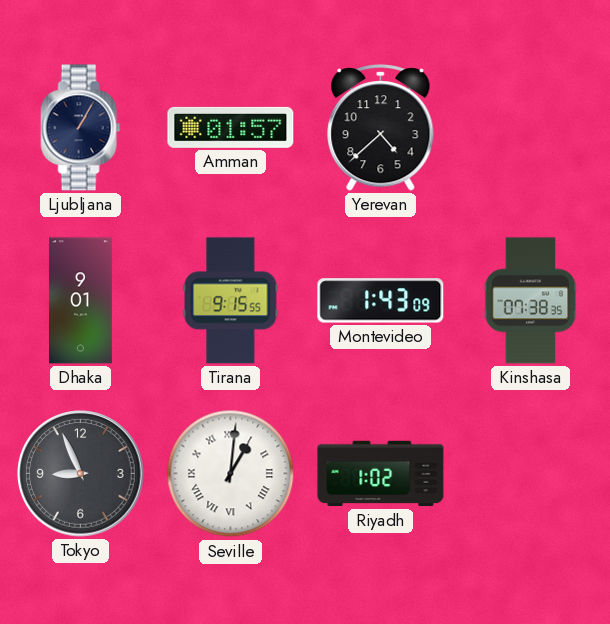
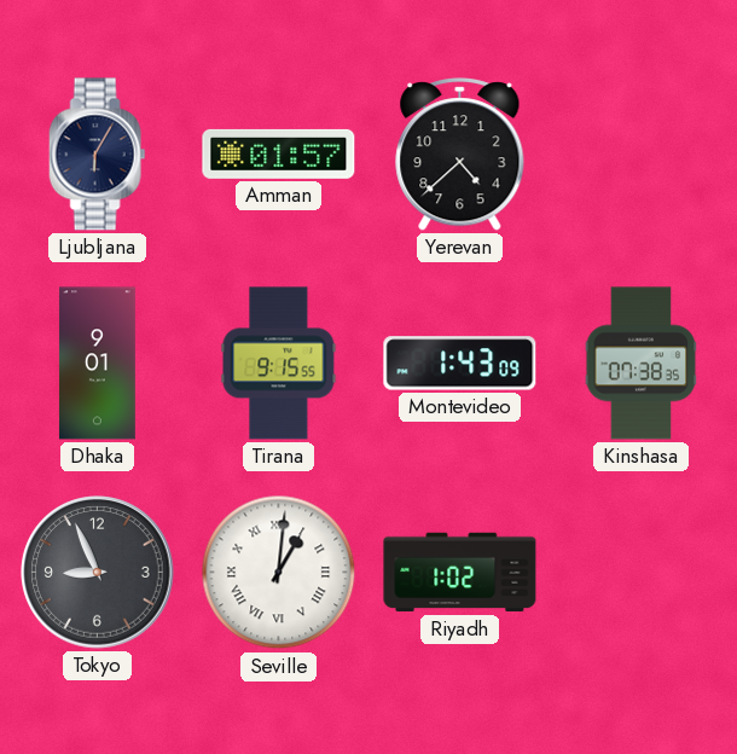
Ljubljana: 1:05 -> 6:05 (98, 155)
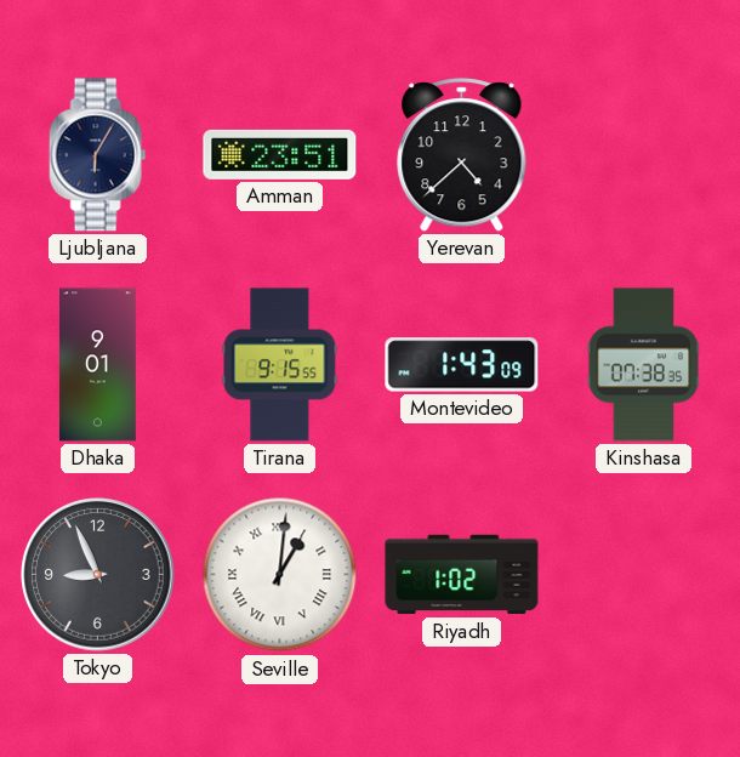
Amman: 01:57 -> 23:51 (280, 154)
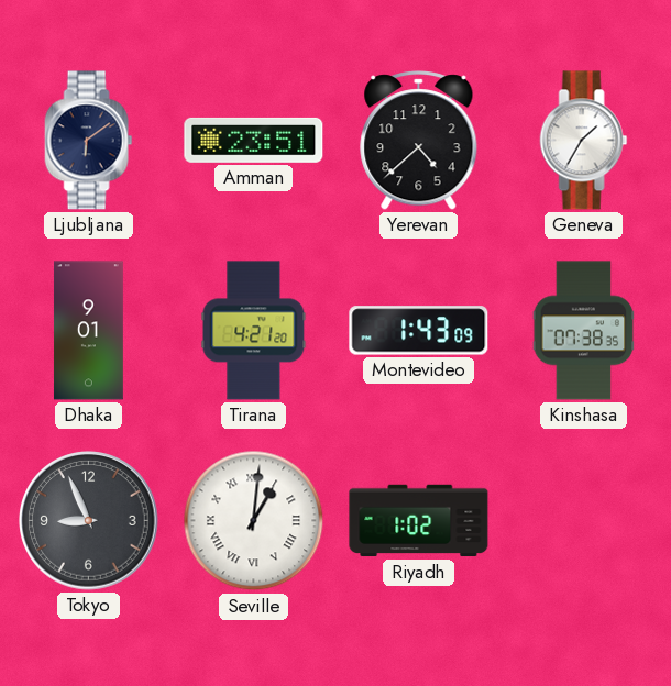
Ljubljana: 6:05 -> 6:09 (89, 141)
Geneva: none -> 1:35 (584, 141)
Tirana: 9:15 -> 4:21 (254, 331)
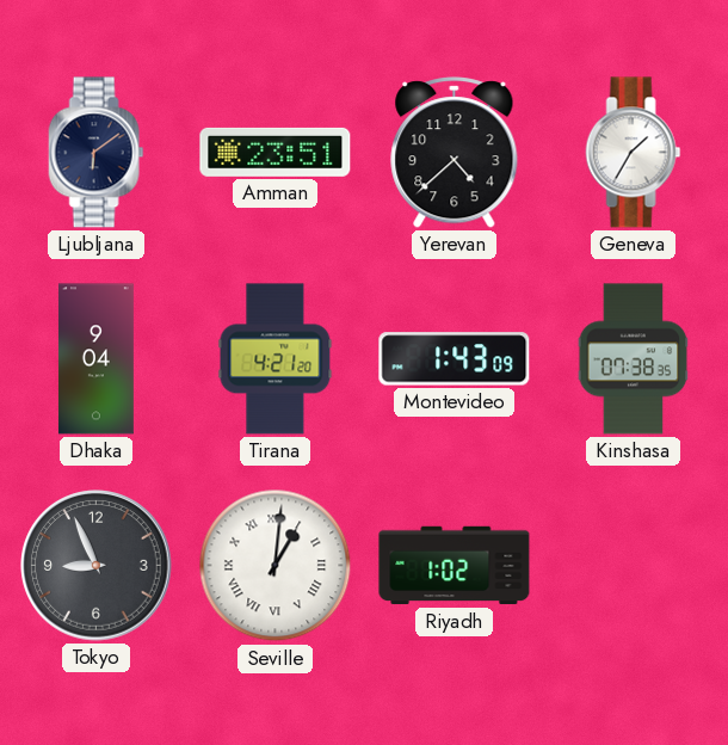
Dhaka: 9:01 -> 9:04 (95, 359)
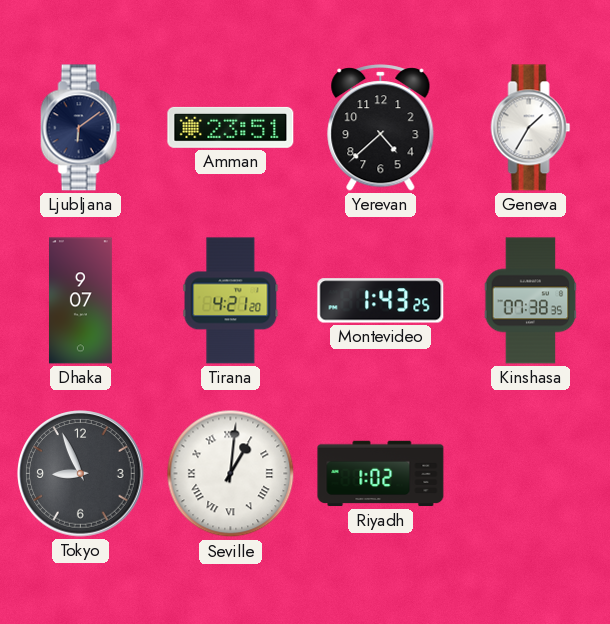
Dhaka: 9:04 -> 9:07 (80, 301)
Montevideo: 1:43:09 -> 1:43:25 (381, 301)
